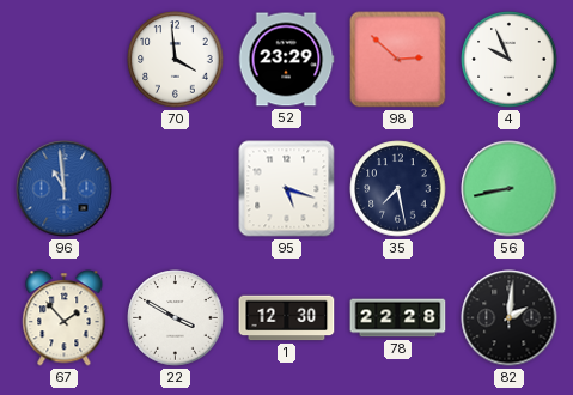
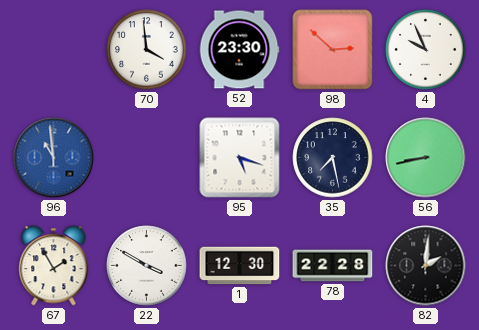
52: 23:29 -> 23:30 (239, 50)
67: 1:53 -> 1:55 (54, 266)
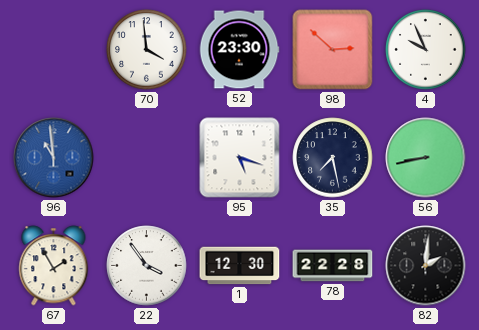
22: 3:50 -> 3:54 (147, 266)
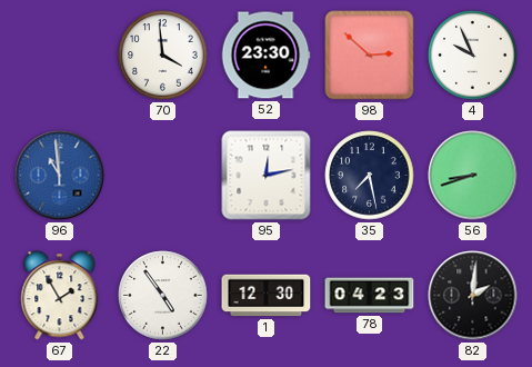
95: 5:18 -> 12:13 (267, 176)
56: 8:43 -> 8:42 (473, 176)
22: 3:54 -> 4:54 (163, 296)
78: 22:28 -> 04:23 (370, 296)
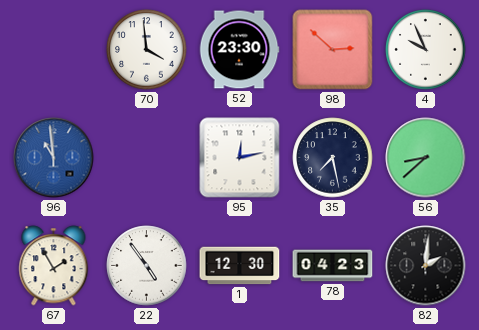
56: 8:42 -> 8:38 (426, 158)
